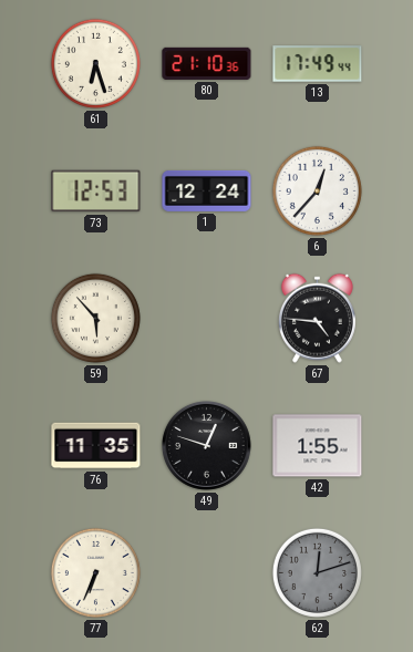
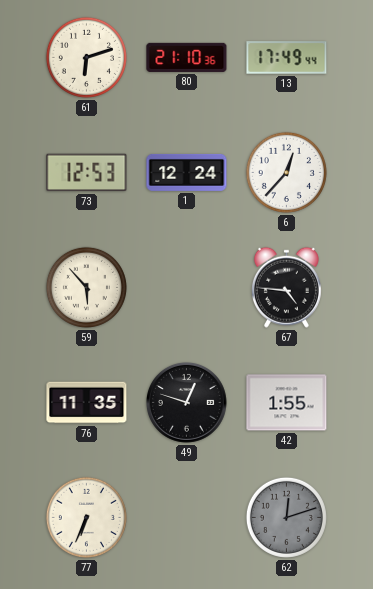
61: 6:27 -> 6:12 (86, 57)
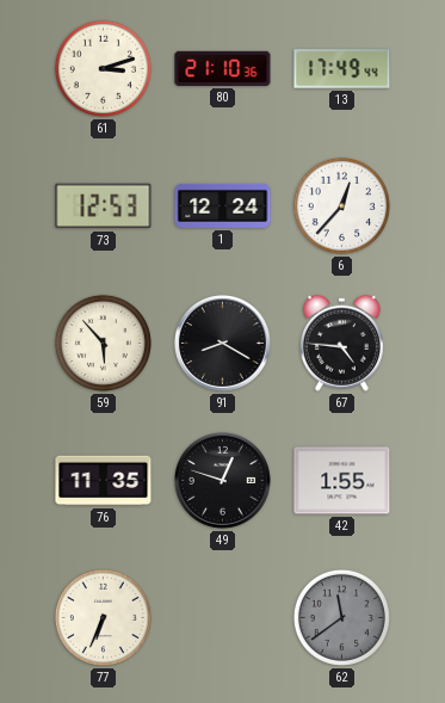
61: 6:12 -> 3:12 (103, 68)
91: none -> 8:20 (222, 343)
62: 12:12 -> 11:39 (341, 617)
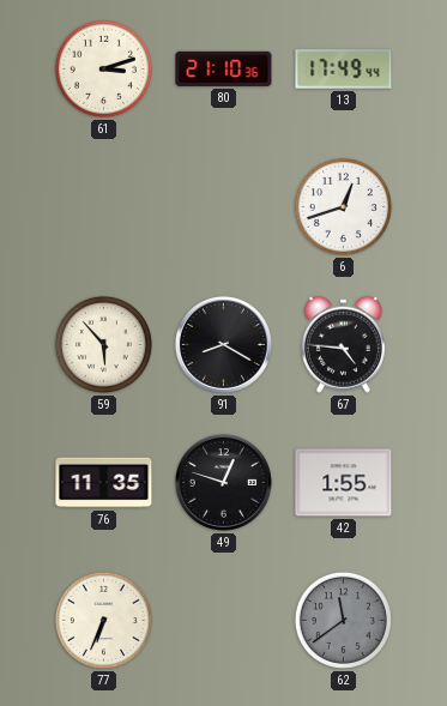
73: 12:53 -> none (104, 206)
1: 12:24 -> none (223, 205)
6: 12:37 -> 12:42 (343, 206)
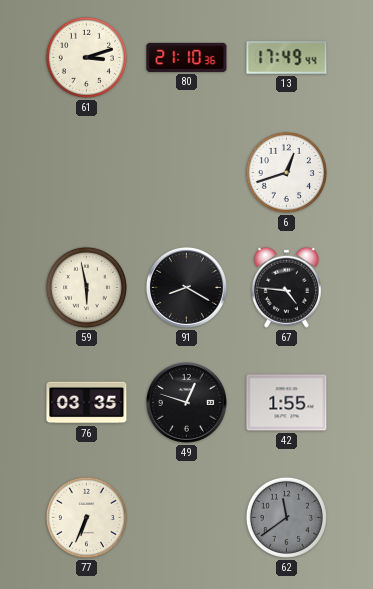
59: 5:53 -> 5:58 (86, 287)
76: 11:35 -> 03:35 (87, 403)
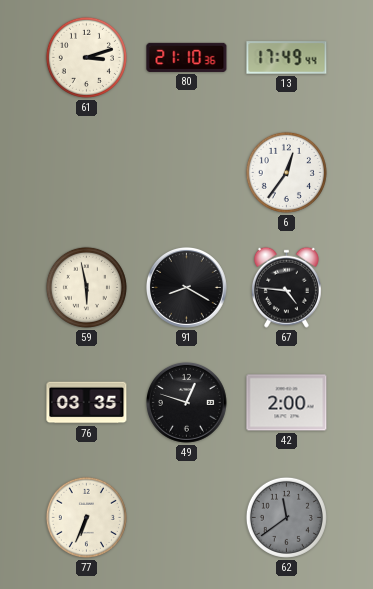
6: 12:42 -> 12:36 (286, 172)
42: 1:55 -> 2:00 (287, 403)
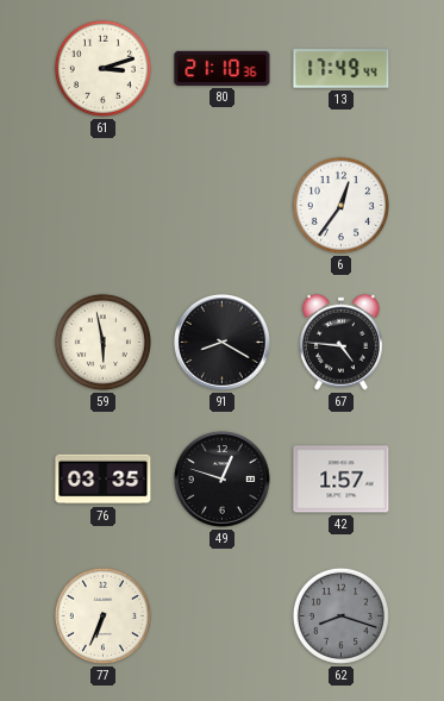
42: 2:00 -> 1:57 (342, 480)
62: 11:39 -> 8:18 (340, 615)
